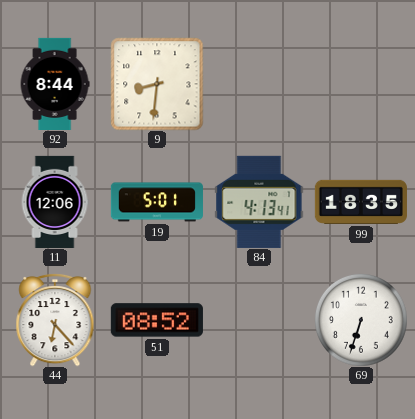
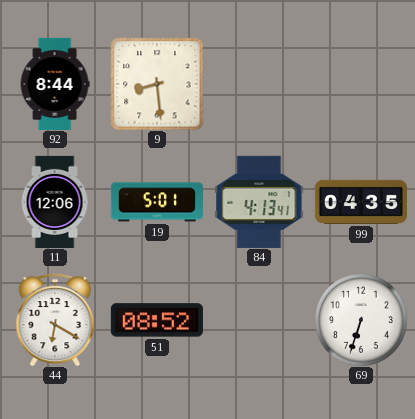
9: 8:31 -> 8:29 (157, 84)
99: 18:35 -> 04:35 (361, 202)
44: 6:23 -> 6:20 (55, 320)
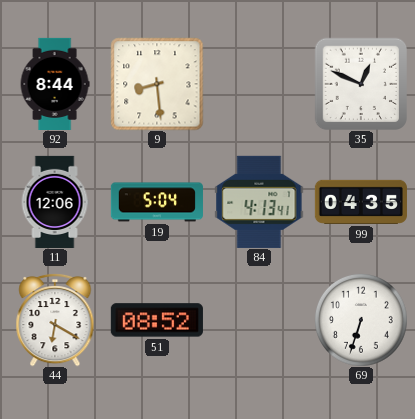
35: none -> 12:49 (360, 83)
19: 5:01 -> 5:04 (157, 202)
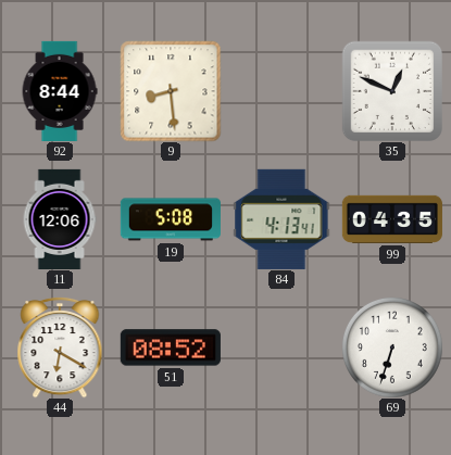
19: 5:04 -> 5:08 (171, 219)
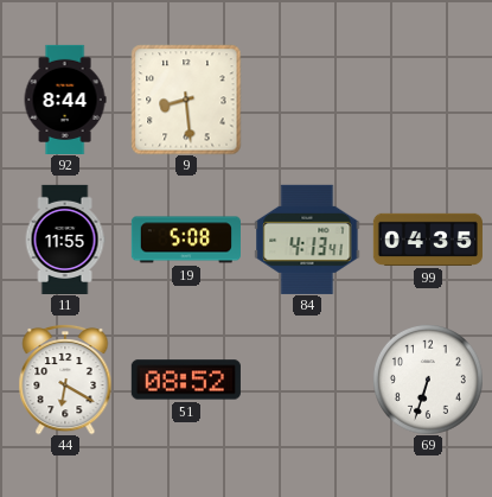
35: 12:49 -> none (391, 90)
11: 12:06 -> 11:55 (65, 238)
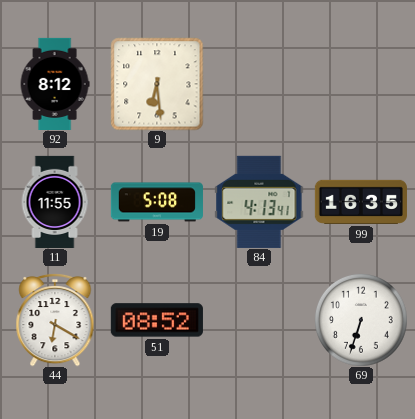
92: 8:44 -> 8:12 (55, 83)
9: 8:29 -> 6:29 (157, 84)
99: 04:35 -> 16:35 (361, 202)
